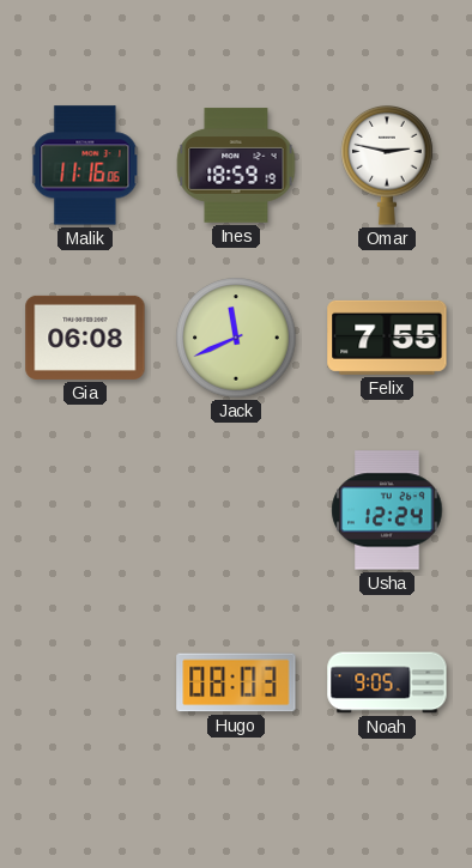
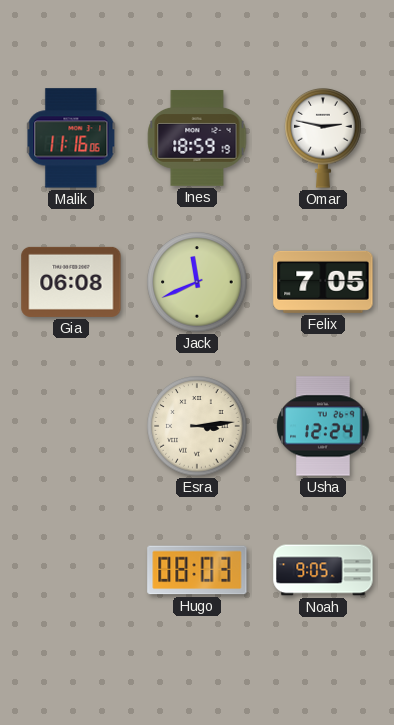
Felix: 7:55 -> 7:05 (323, 282)
Esra: none -> 3:14 (197, 426)
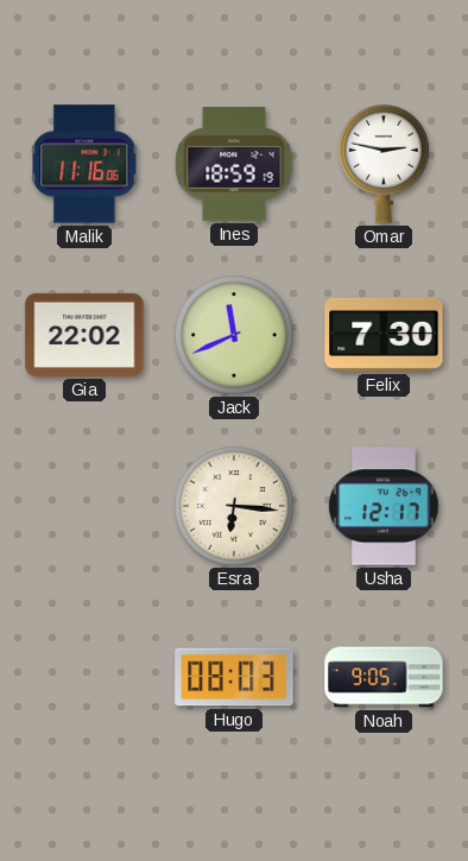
Gia: 06:08 -> 22:02 (84, 335)
Felix: 7:05 -> 7:30 (384, 335)
Esra: 3:14 -> 6:16 (234, 506)
Usha: 12:24 -> 12:17 (384, 506)
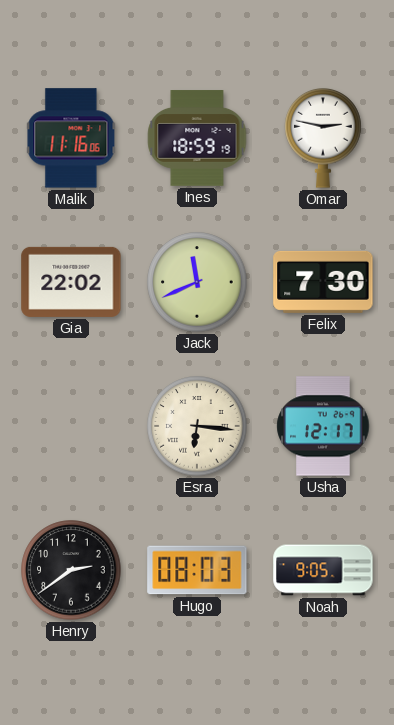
Henry: none -> 2:39 (71, 570)
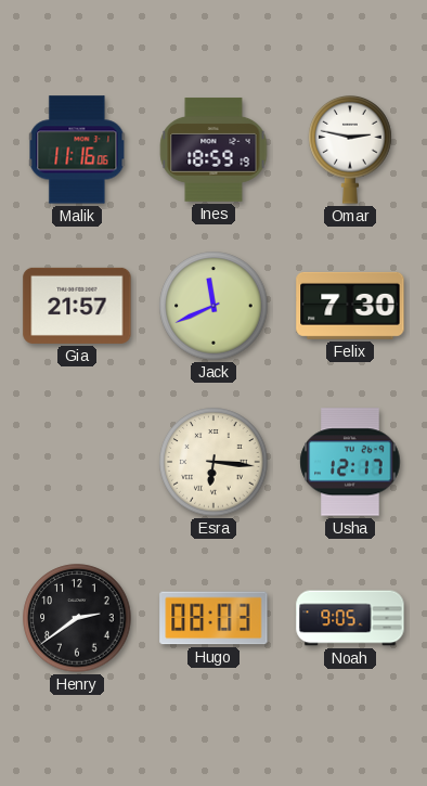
Gia: 22:02 -> 21:57 (77, 306)
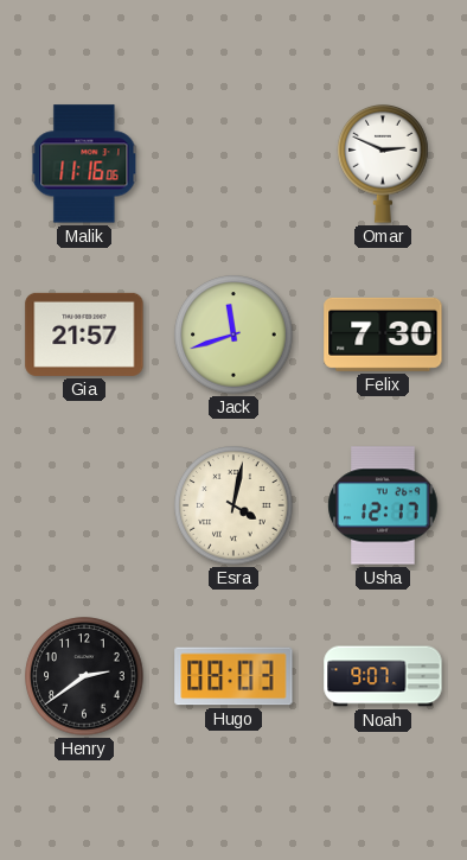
Ines: 18:59 -> none (214, 150)
Omar: 2:47 -> 2:49 (383, 165)
Jack: 11:41 -> 11:42 (233, 335)
Esra: 6:16 -> 4:02 (233, 505)
Noah: 9:05 -> 9:07 (383, 676)
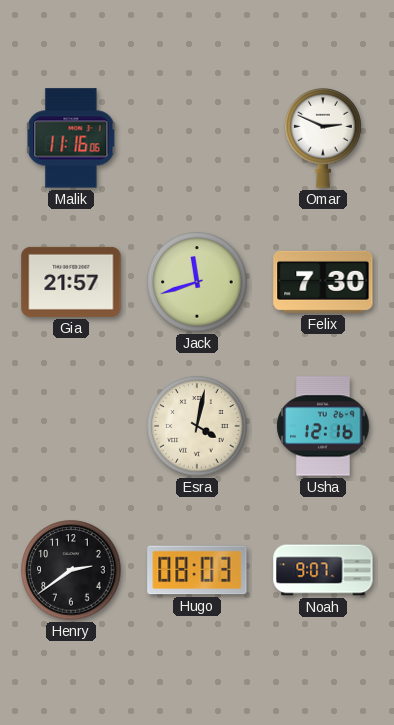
Usha: 12:17 -> 12:16 (323, 426)
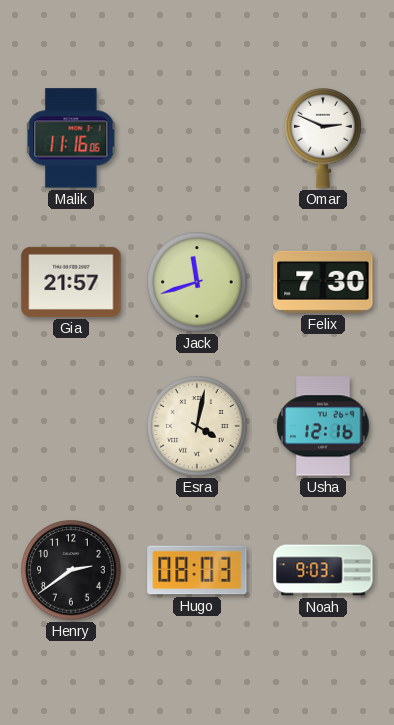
Noah: 9:07 -> 9:03 (323, 570)
